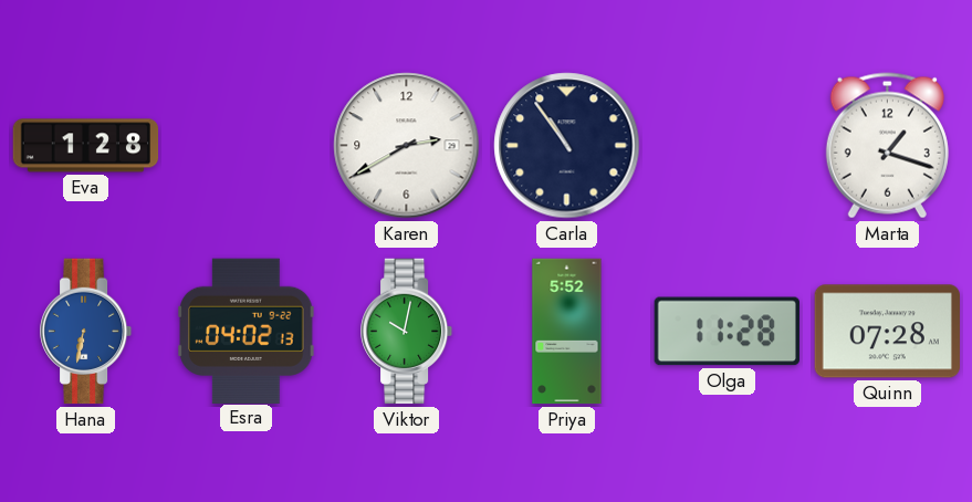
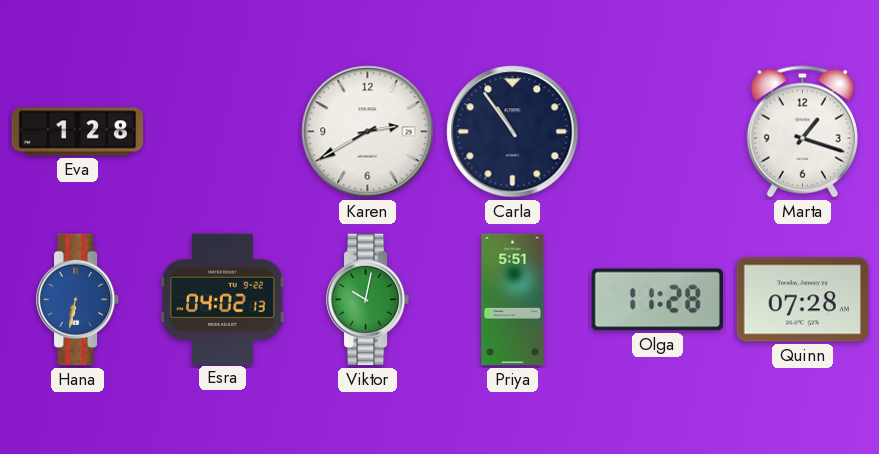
Priya: 5:52 -> 5:51 (513, 300)
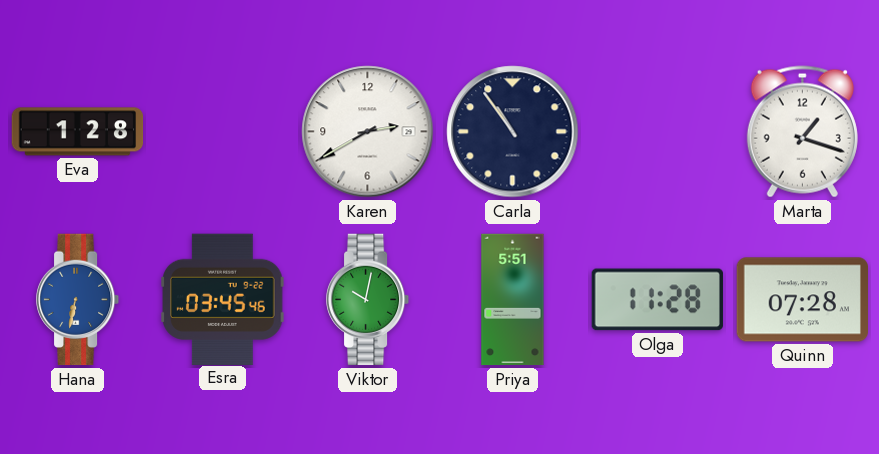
Esra: 04:02 -> 03:45 (223, 299)
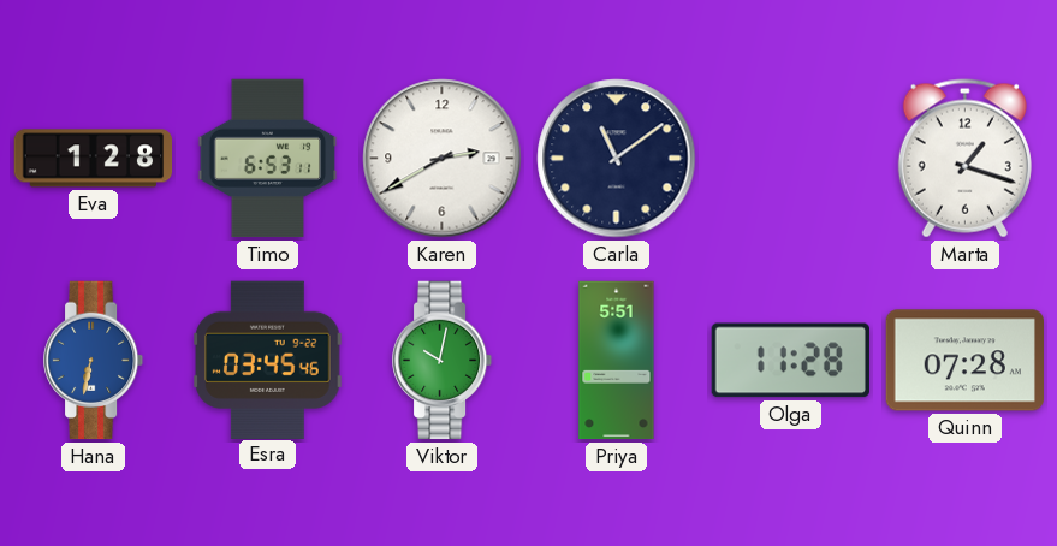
Timo: none -> 6:53 (268, 159)
Carla: 10:54 -> 11:09 (617, 159)
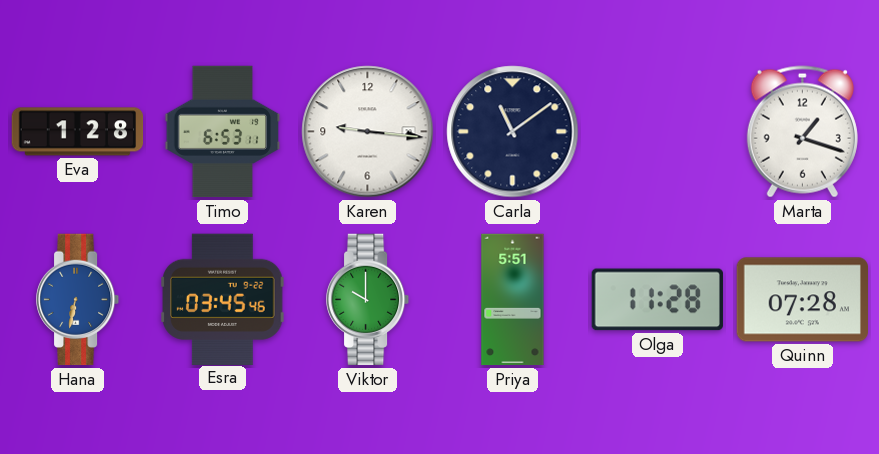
Karen: 2:40 -> 9:16 (368, 132)
Viktor: 10:02 -> 10:00 (368, 300)
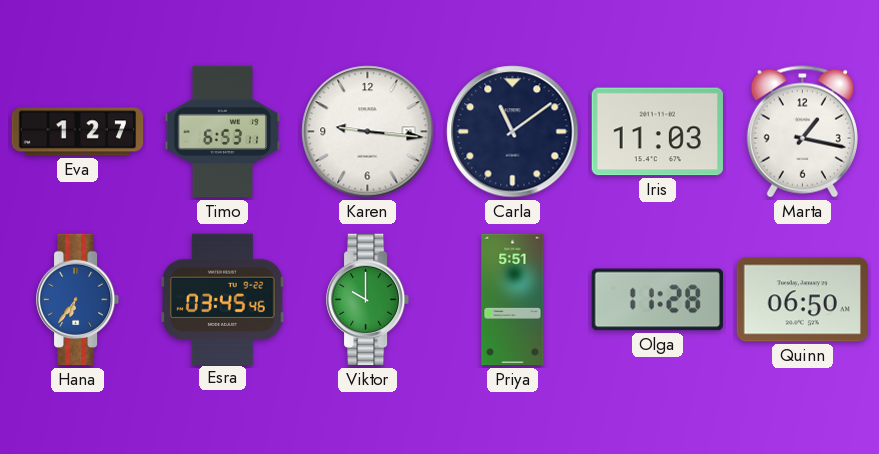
Eva: 1:28 -> 1:27 (78, 132)
Iris: none -> 11:03 (657, 132)
Marta: 1:18 -> 1:17 (802, 132)
Hana: 6:32 -> 6:36 (78, 300)
Quinn: 07:28 -> 06:50 (802, 300)
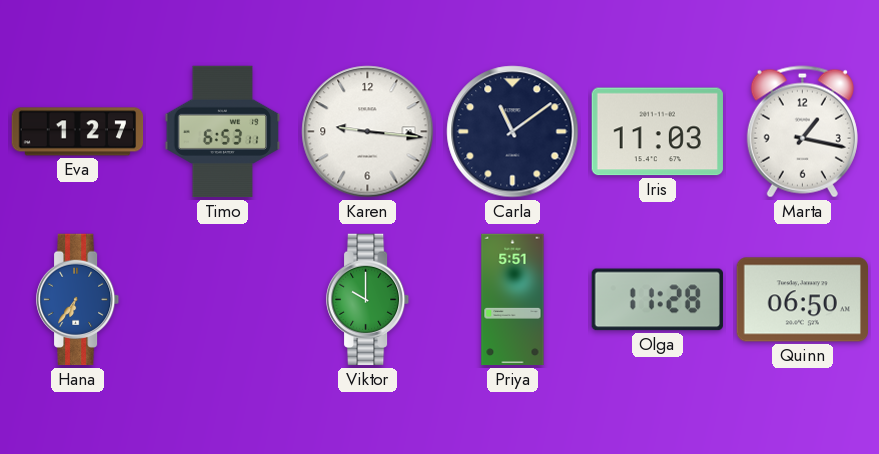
Esra: 03:45 -> none (223, 299)
